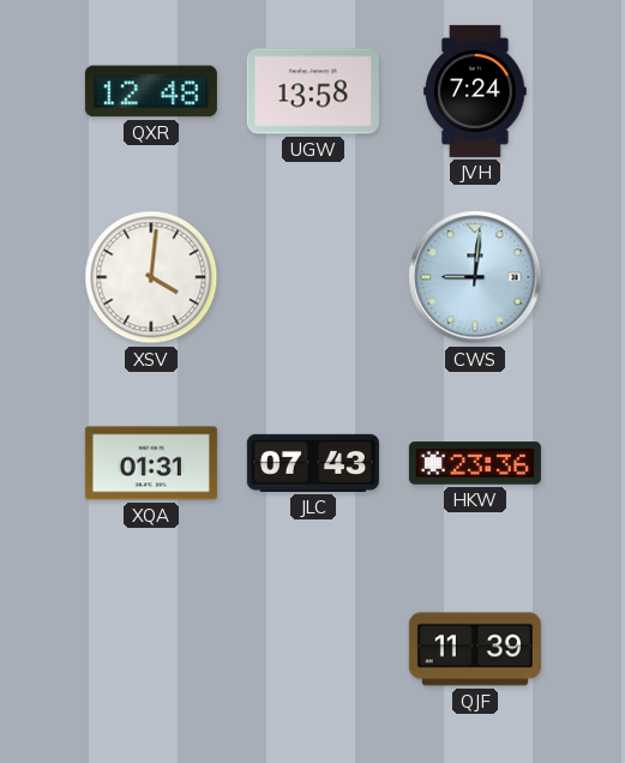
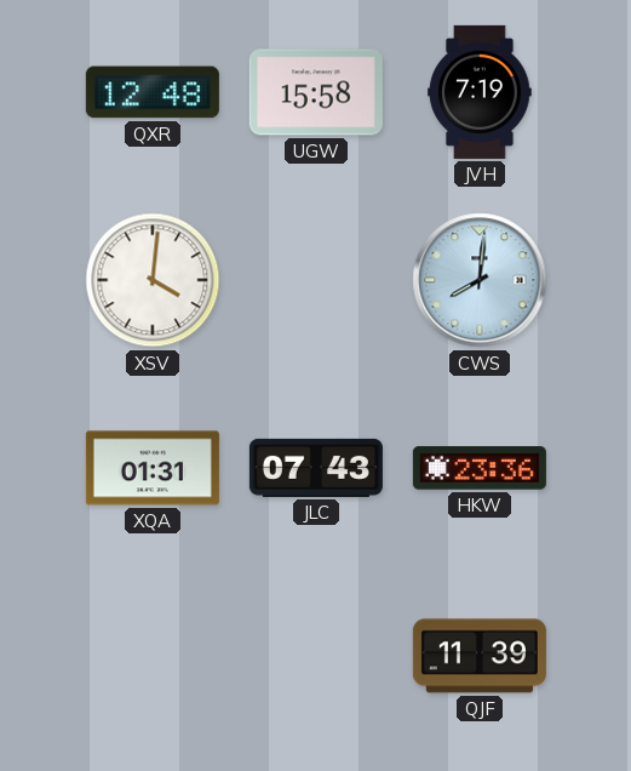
UGW: 13:58 -> 15:58 (316, 92)
JVH: 7:24 -> 7:19 (480, 92)
CWS: 9:01 -> 8:01 (480, 280)
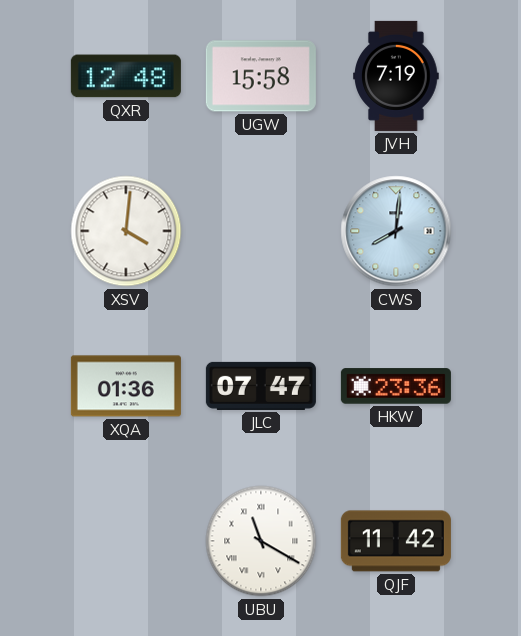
XQA: 01:31 -> 01:36 (126, 386)
JLC: 07:43 -> 07:47 (261, 386)
UBU: none -> 11:20 (261, 541)
QJF: 11:39 -> 11:42 (396, 541)
